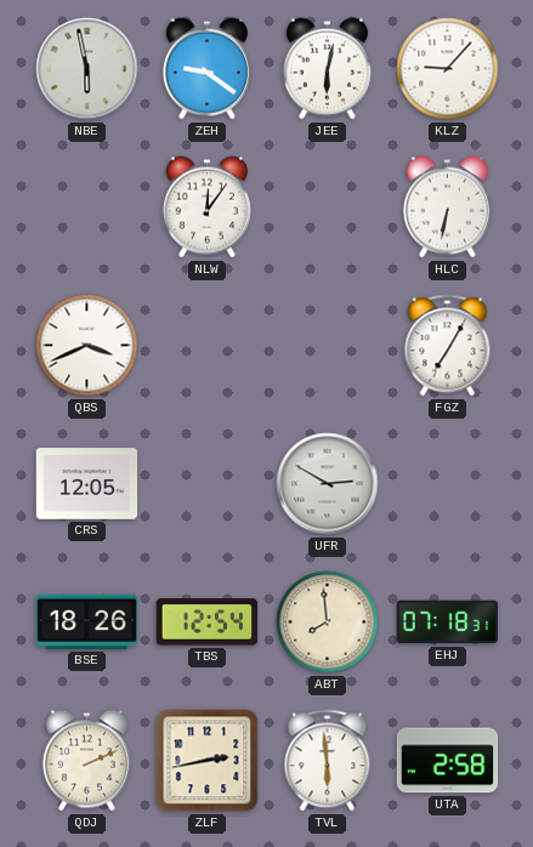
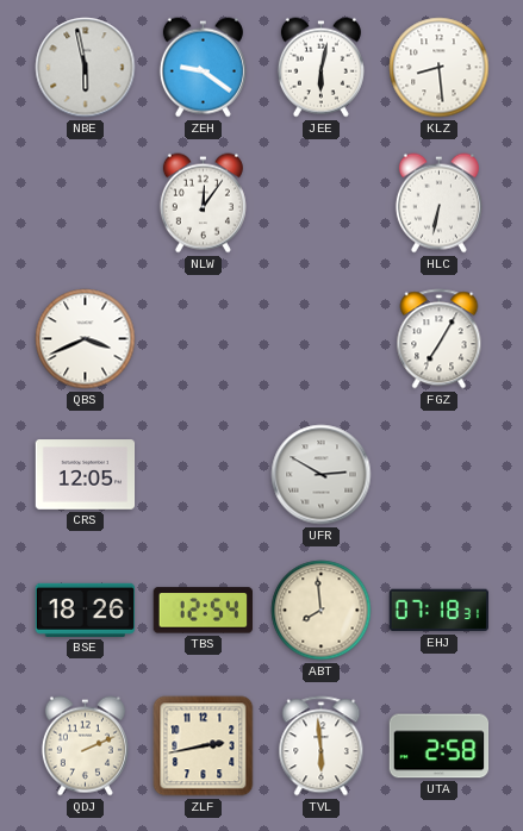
KLZ: 9:07 -> 8:29 (440, 68)
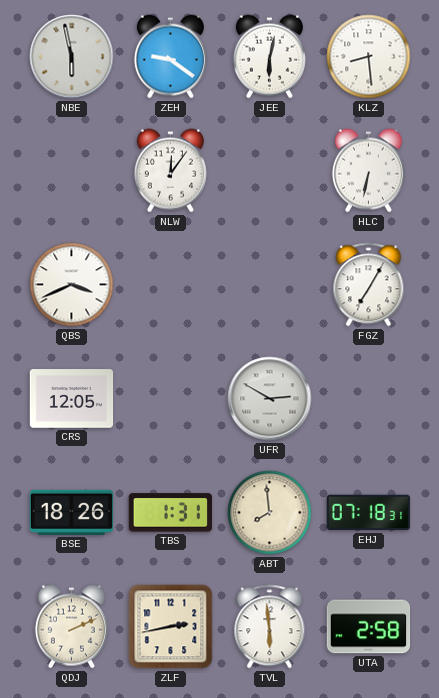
TBS: 12:54 -> 1:31 (170, 513)
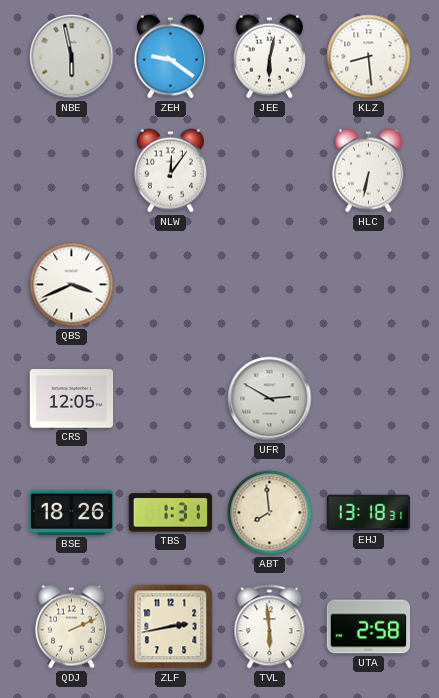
FGZ: 7:05 -> none (369, 285)
EHJ: 07:18 -> 13:18 (368, 513)
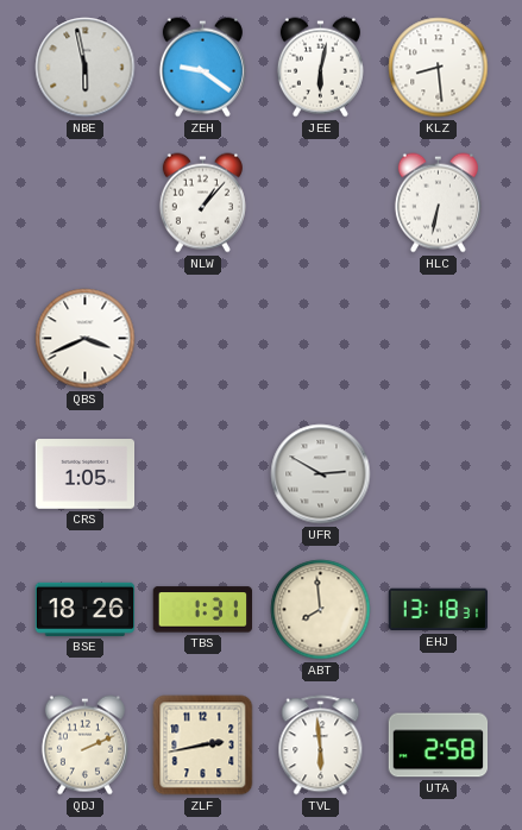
NLW: 12:06 -> 1:07 (202, 203)
CRS: 12:05 -> 1:05 (86, 474)
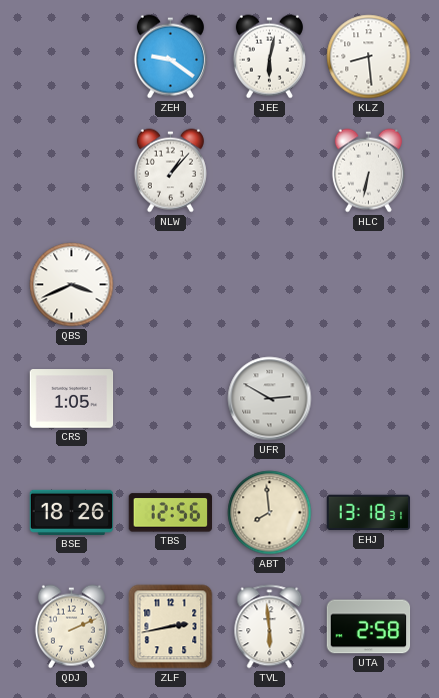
NBE: 5:58 -> none (86, 68)
TBS: 1:31 -> 12:56 (170, 513)
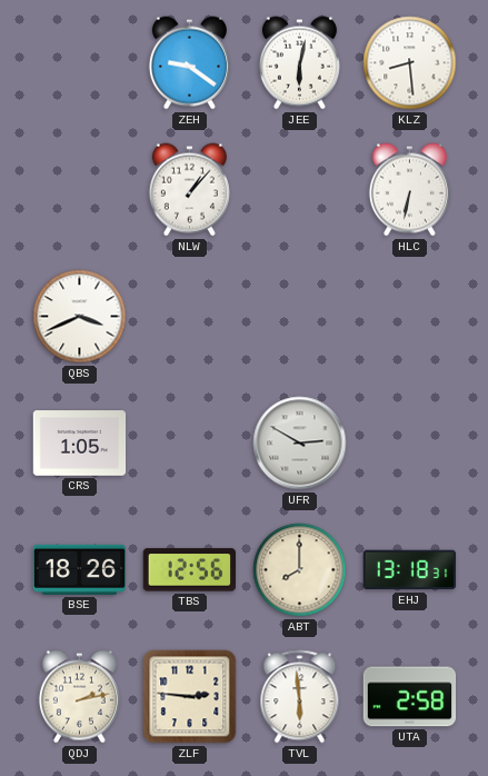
ABT: 7:59 -> 8:00 (300, 570)
QDJ: 2:11 -> 2:13 (79, 697)
ZLF: 2:43 -> 2:46 (190, 697)
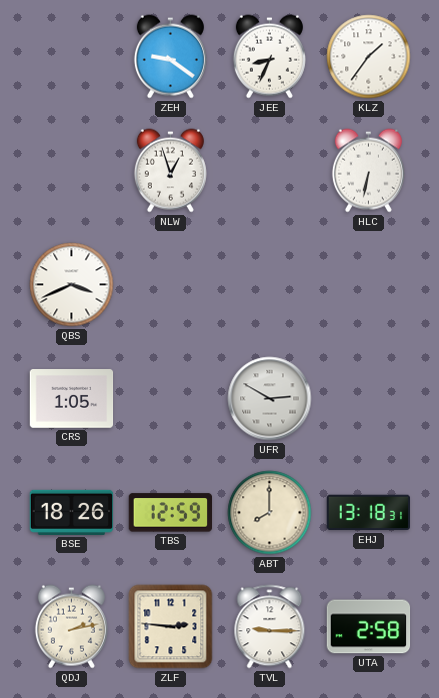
JEE: 6:02 -> 8:34 (269, 57)
KLZ: 8:29 -> 1:36 (369, 57)
NLW: 1:07 -> 12:57 (170, 171)
TBS: 12:56 -> 12:59 (170, 513)
TVL: 5:59 -> 9:15 (270, 627)
